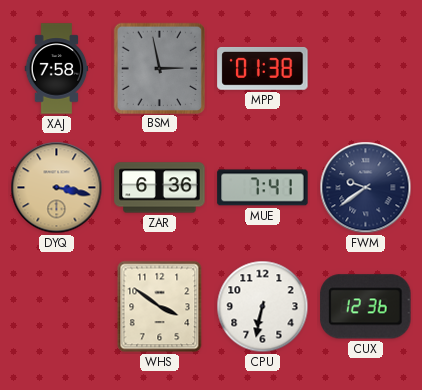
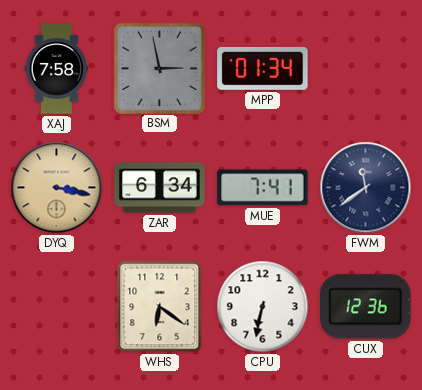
MPP: 01:38 -> 01:34 (263, 68)
ZAR: 6:36 -> 6:34 (160, 188)
FWM: 9:39 -> 11:39 (366, 188)
WHS: 3:51 -> 6:21 (160, 307)
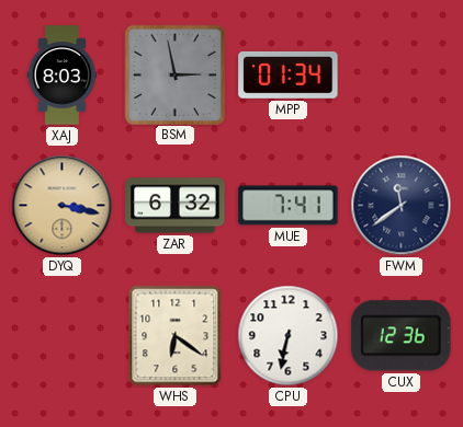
XAJ: 7:58 -> 8:03 (63, 76)
ZAR: 6:34 -> 6:32 (176, 206)
